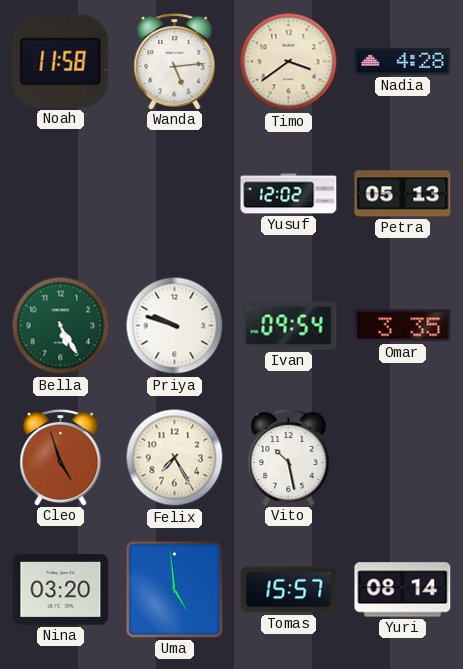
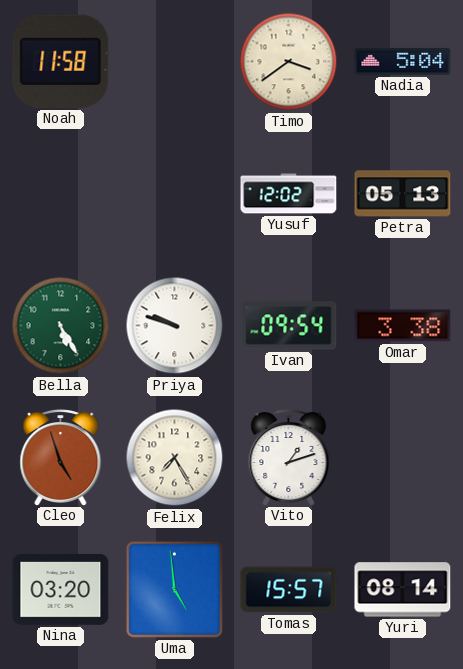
Wanda: 5:14 -> none (175, 61)
Nadia: 4:28 -> 5:04 (403, 61)
Omar: 3:35 -> 3:38 (403, 326)
Vito: 10:28 -> 1:12 (289, 457)
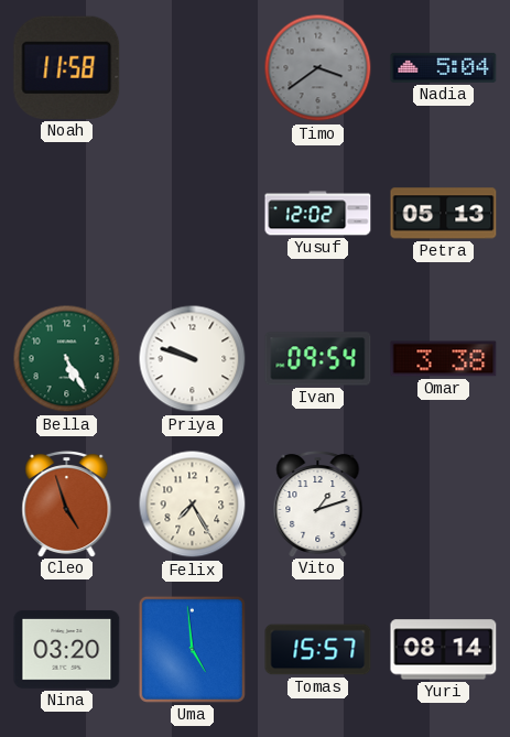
Timo dial: cream -> grey (318, 68)
